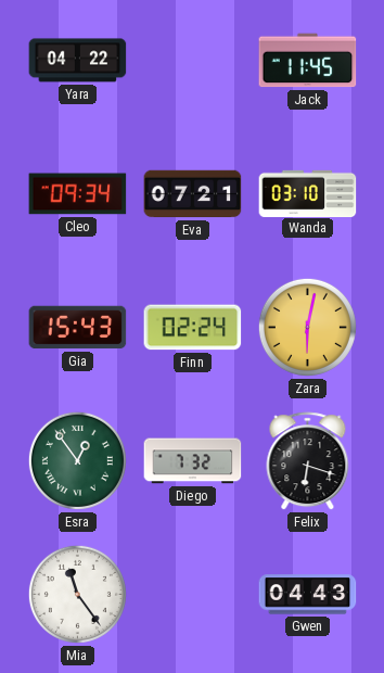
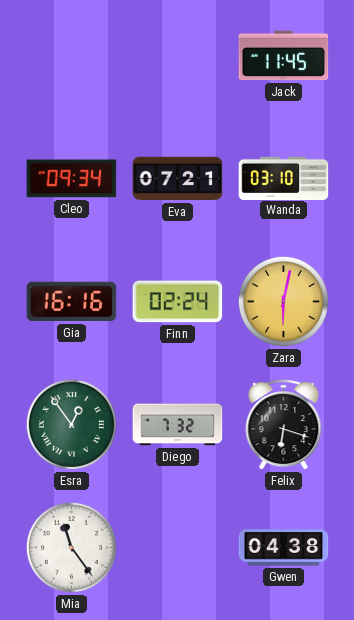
Yara: 04:22 -> none (78, 61)
Gia: 15:43 -> 16:16 (72, 302)
Gwen: 04:43 -> 04:38 (284, 548)
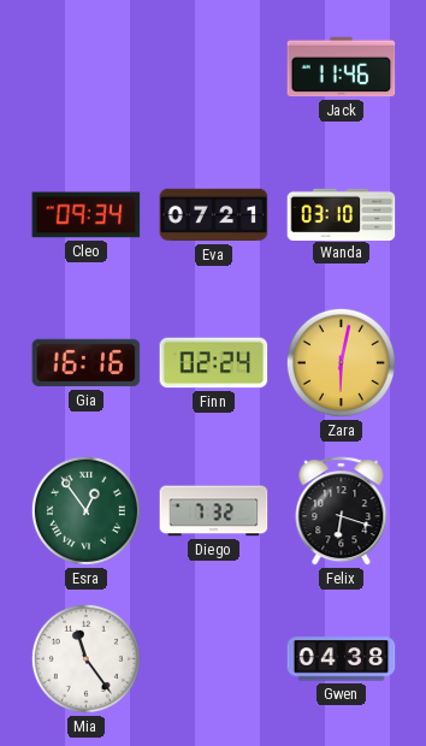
Jack: 11:45 -> 11:46 (342, 67)
